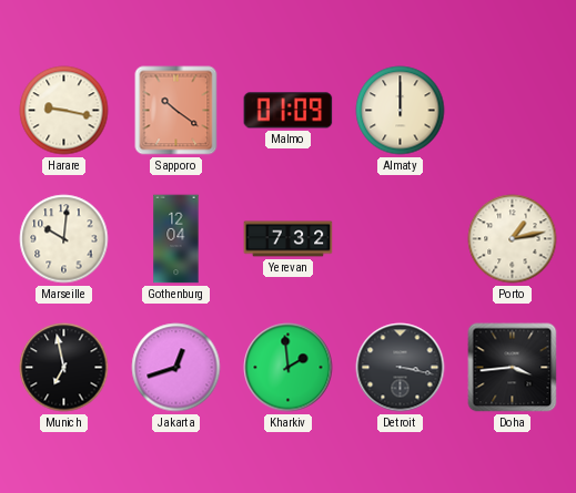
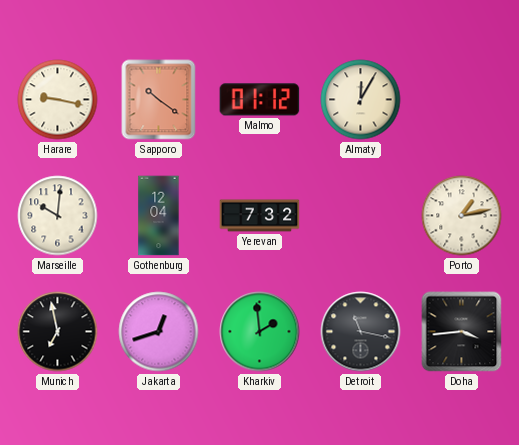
Malmo: 01:09 -> 01:12 (260, 100)
Almaty: 12:00 -> 12:05 (361, 100)
Detroit: 3:17 -> 11:17 (361, 332)
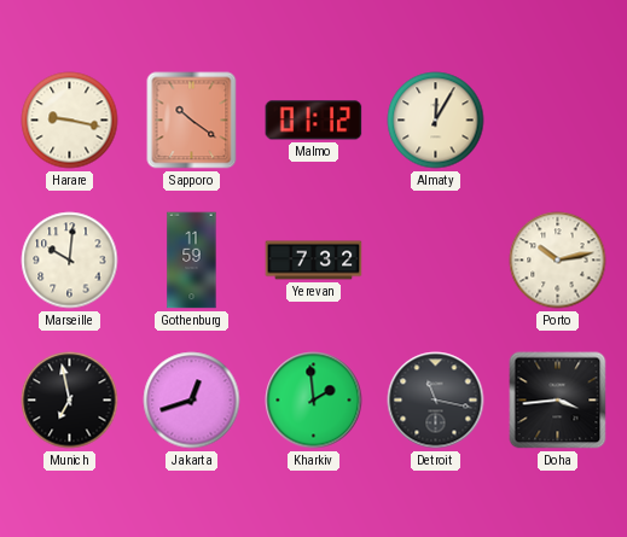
Gothenburg: 12:04 -> 11:59 (192, 261)
Porto: 1:13 -> 10:13 (558, 261)
